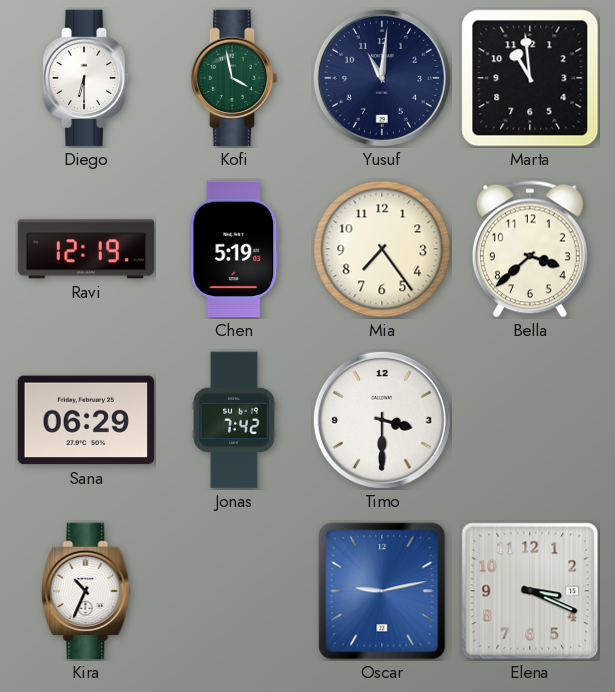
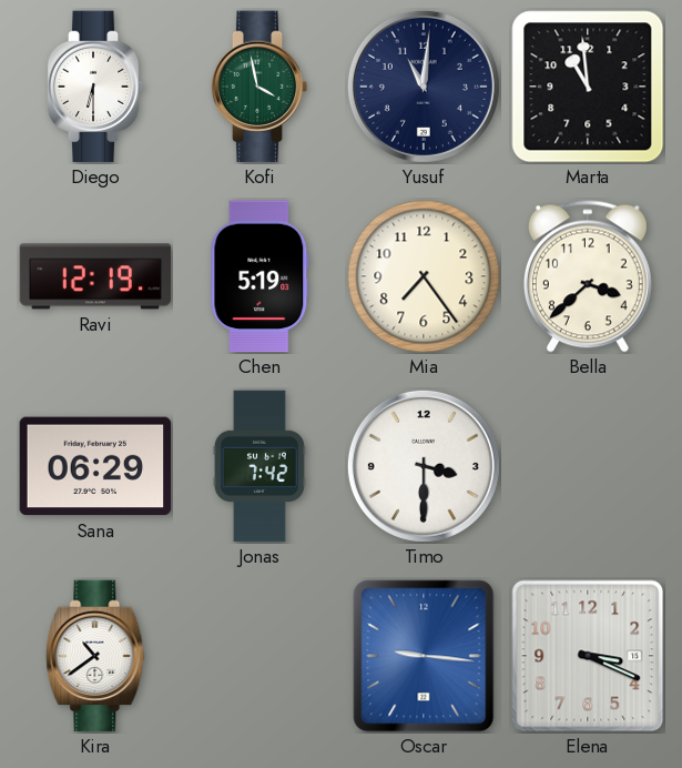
Kira: 10:34 -> 10:39 (95, 656)
Oscar: 9:13 -> 9:16 (424, 656)
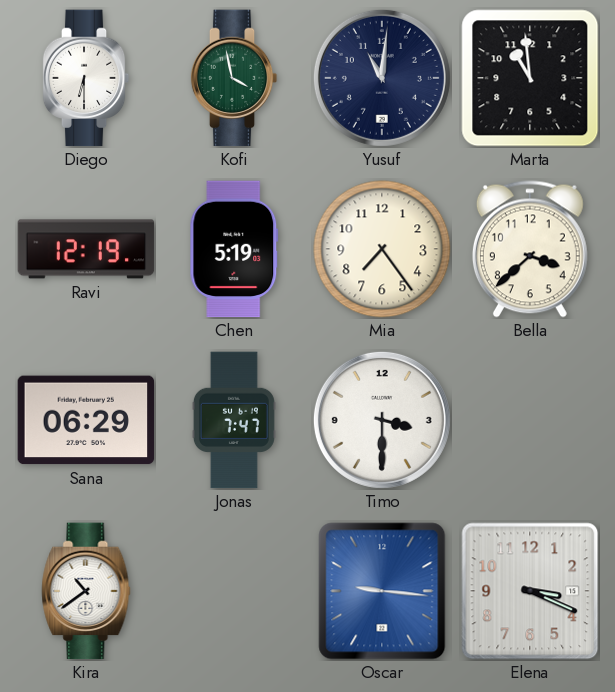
Jonas: 7:42 -> 7:47 (234, 420)
